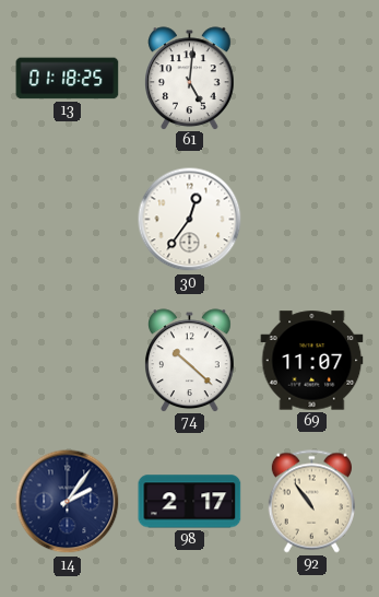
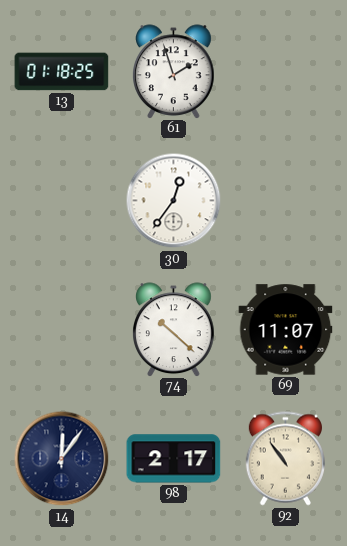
61: 5:01 -> 1:57 (174, 71)
14: 2:06 -> 12:06 (62, 459)
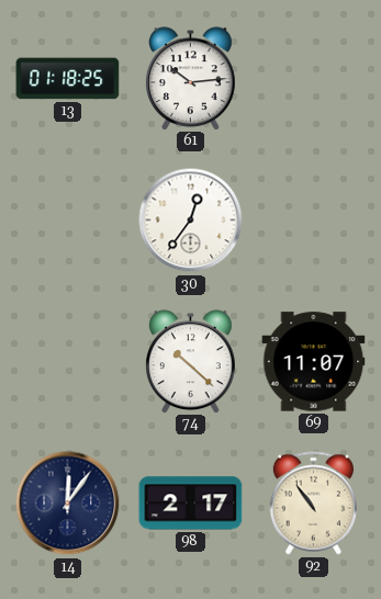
61: 1:57 -> 10:14 (191, 78)
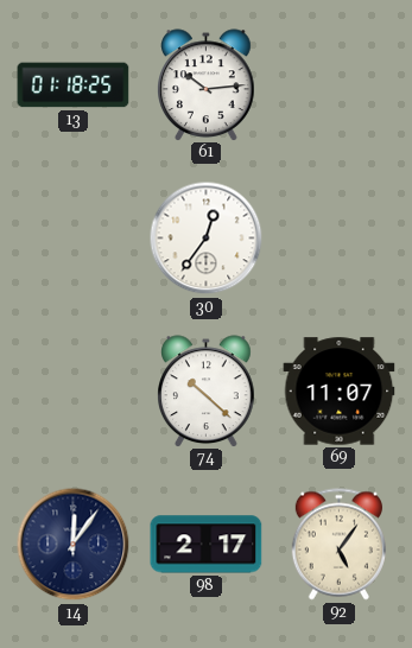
92: 10:54 -> 5:06 (338, 545)
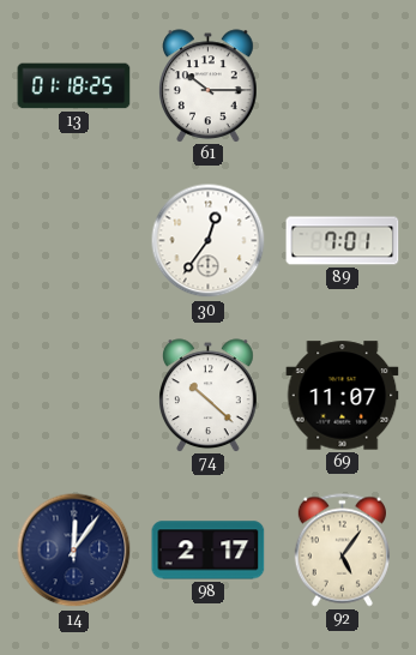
61: 10:14 -> 10:15 (209, 85)
89: none -> 7:01 (343, 241)
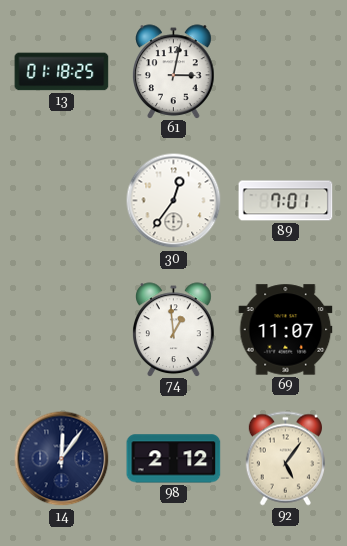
61: 10:15 -> 3:02 (174, 71)
74: 10:22 -> 12:59 (174, 329)
98: 2:17 -> 2:12 (174, 459)
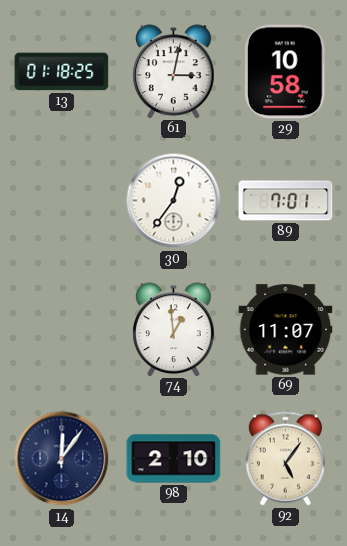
29: none -> 10:58 (286, 72)
98: 2:12 -> 2:10 (174, 459)
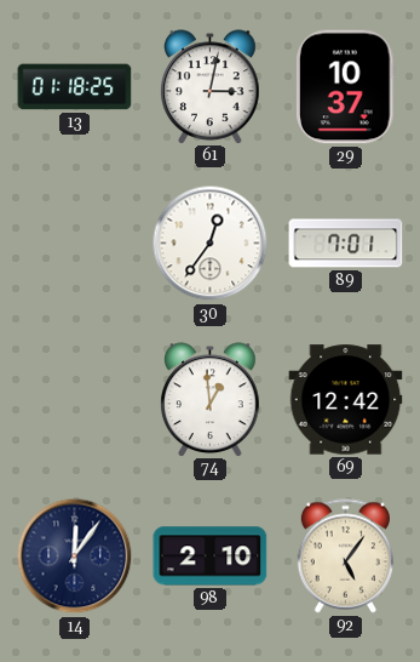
29: 10:58 -> 10:37 (346, 87)
69: 11:07 -> 12:42 (346, 400)
